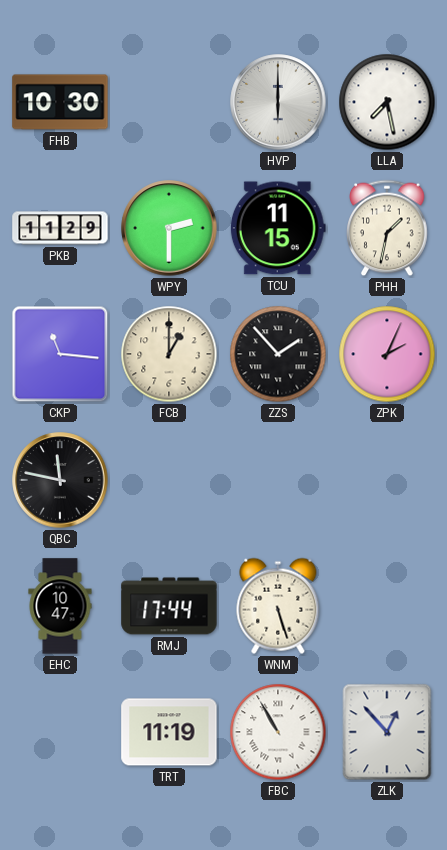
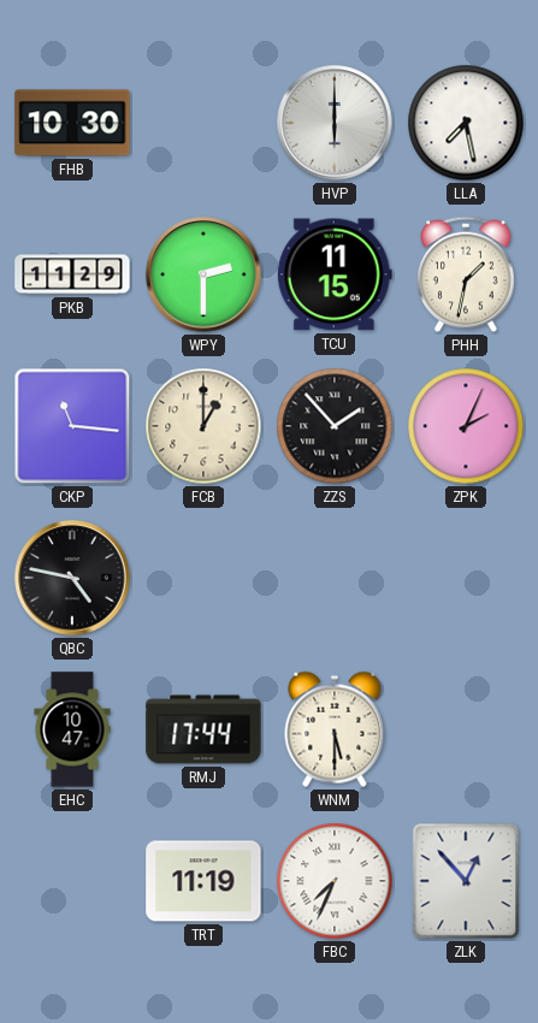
QBC: 11:47 -> 4:47 (72, 578)
WNM: 5:27 -> 5:30 (335, 729)
FBC: 10:55 -> 7:34 (335, 881)
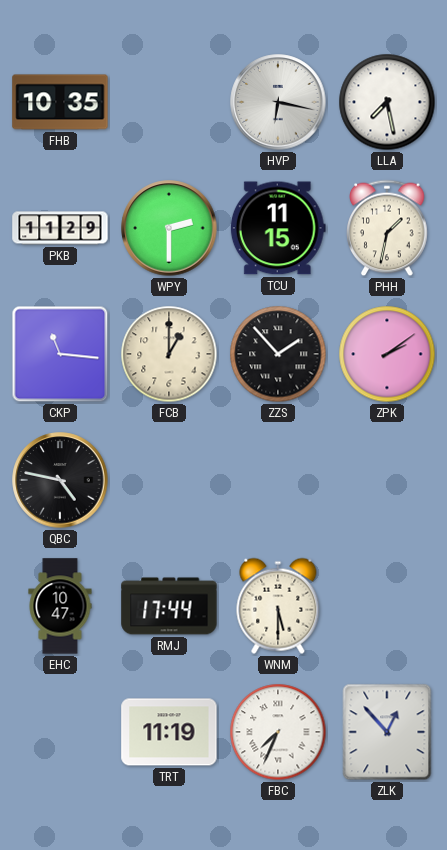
FHB: 10:30 -> 10:35 (60, 102)
HVP: 6:00 -> 6:17 (278, 102)
ZPK: 2:04 -> 2:09 (387, 354)
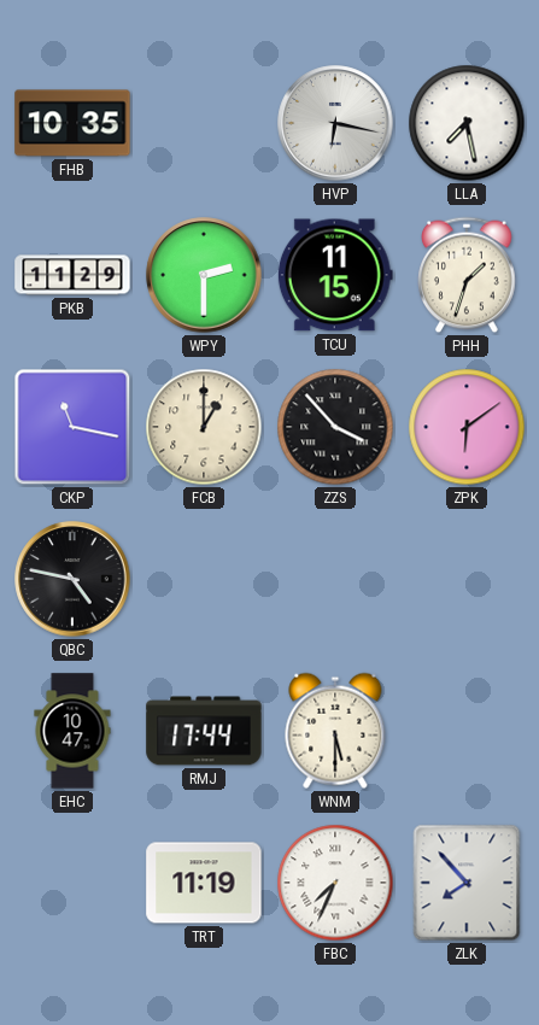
PHH: 1:32 -> 1:33 (467, 275)
CKP: 11:16 -> 11:17 (72, 427)
ZZS: 1:53 -> 3:53 (335, 427)
ZPK: 2:09 -> 6:09 (467, 427)
ZLK: 12:53 -> 7:53 (467, 883)
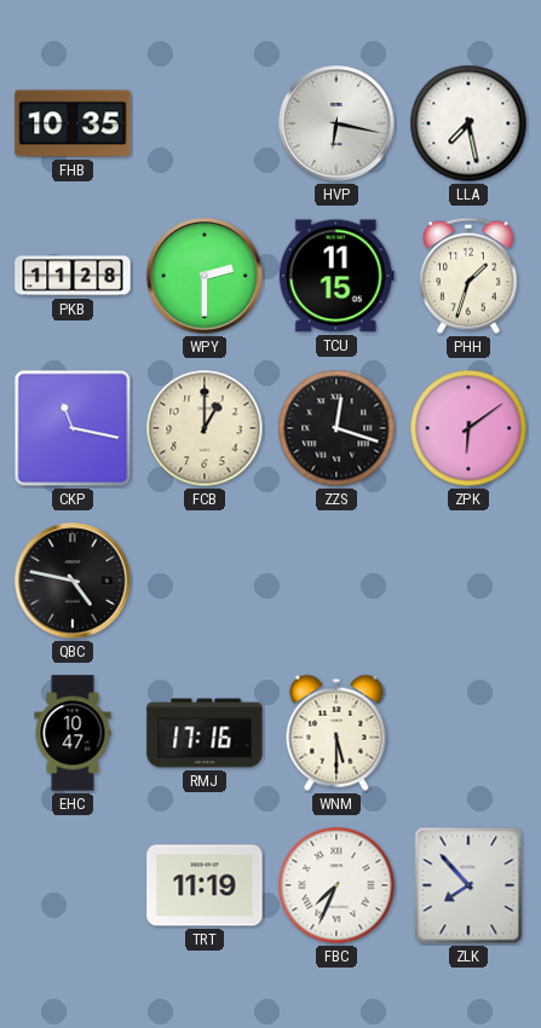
PKB: 11:29 -> 11:28 (73, 276)
ZZS: 3:53 -> 12:18 (336, 428)
RMJ: 17:44 -> 17:16 (205, 733)
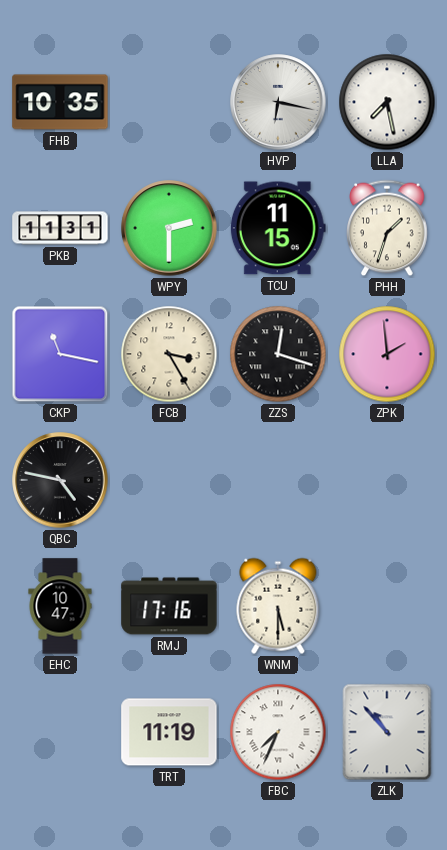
PKB: 11:28 -> 11:31 (60, 228)
FCB: 1:00 -> 3:25 (169, 354)
ZPK: 6:09 -> 1:59 (387, 354)
ZLK: 7:53 -> 10:53 (387, 732)
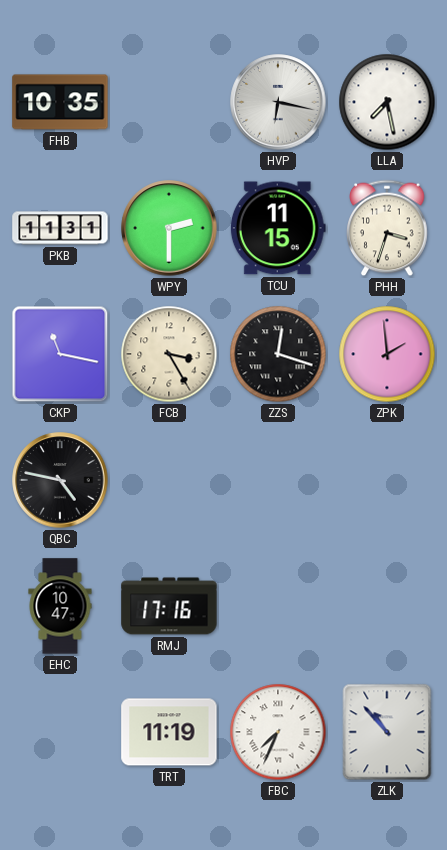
PHH: 1:33 -> 3:33 (387, 228)
WNM: 5:30 -> none (278, 606)
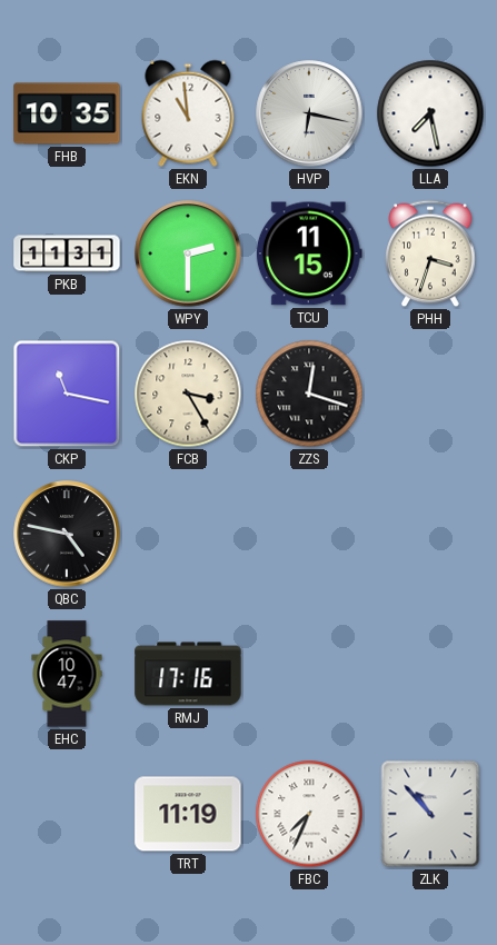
EKN: none -> 10:59 (188, 113)
ZPK: 1:59 -> none (387, 354)
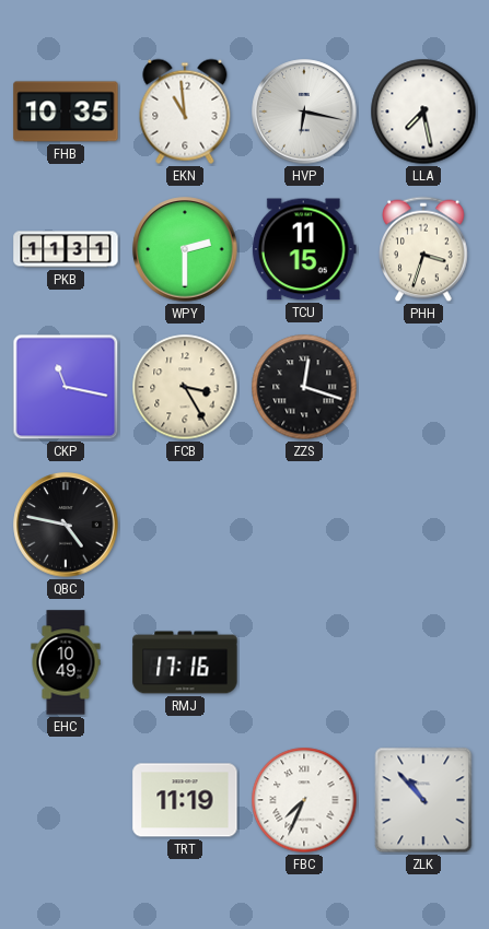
EHC: 10:47 -> 10:49 (66, 662)
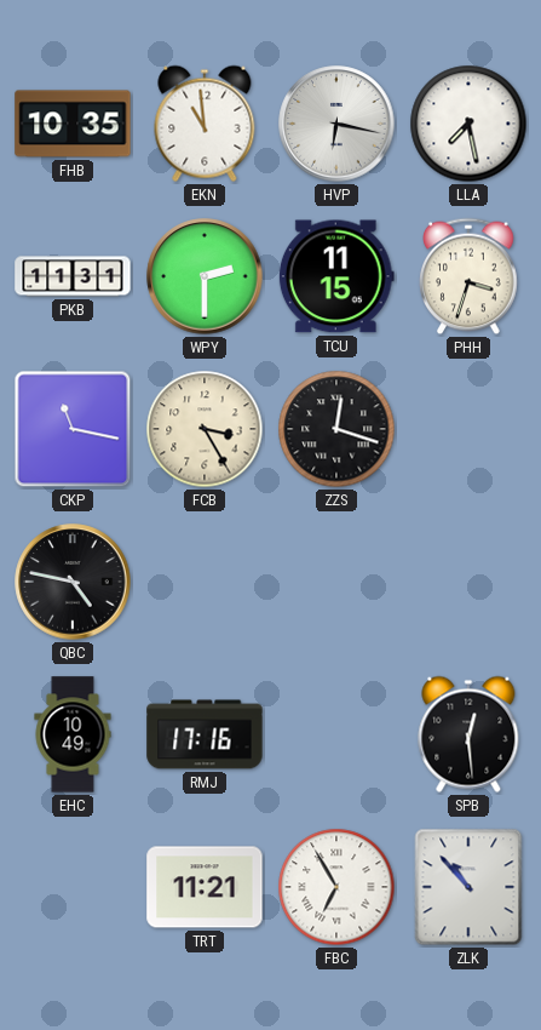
SPB: none -> 12:29 (468, 734)
TRT: 11:19 -> 11:21 (205, 887)
FBC: 7:34 -> 6:55 (336, 887)
